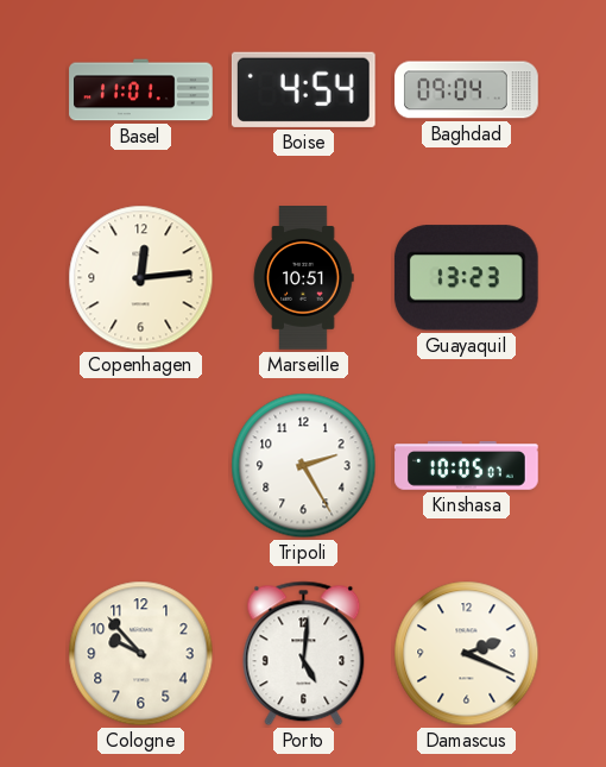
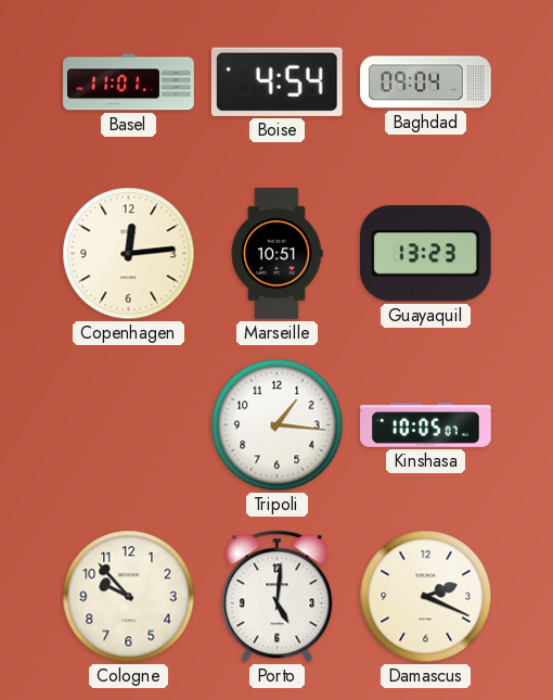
Tripoli: 2:25 -> 1:16 (278, 425)
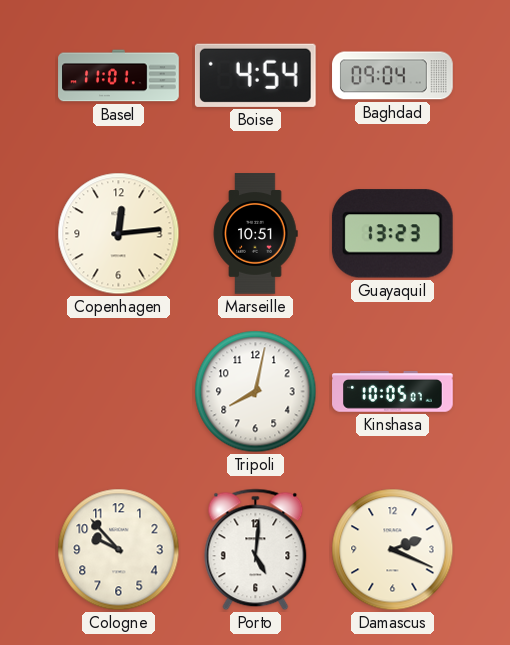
Tripoli: 1:16 -> 8:02 (256, 392)
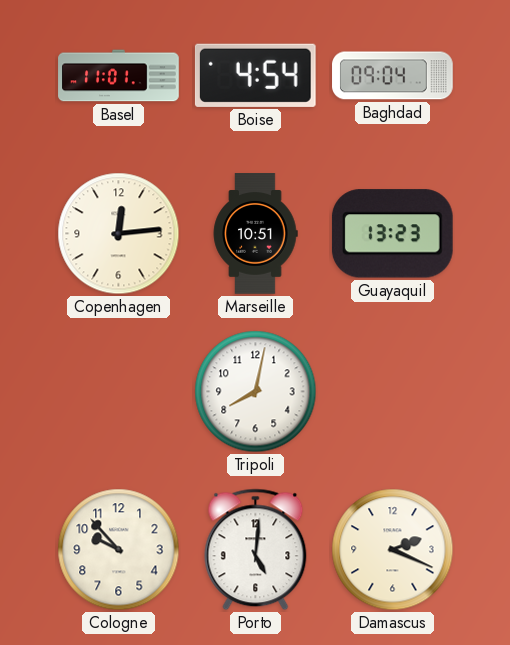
Kinshasa: 10:05 -> none (393, 392)
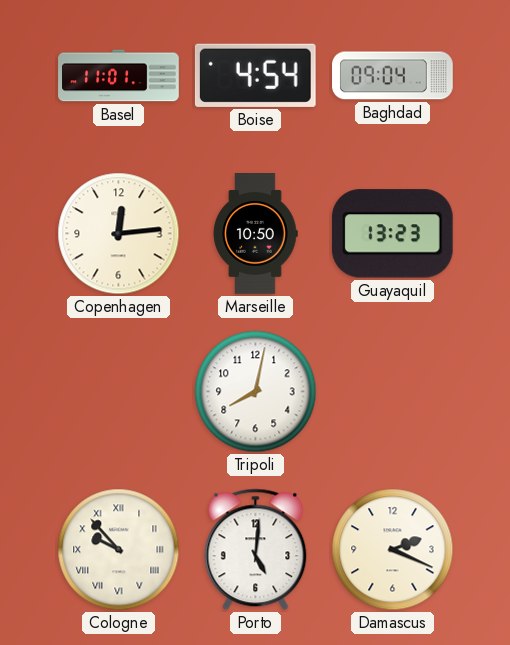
Marseille: 10:51 -> 10:50 (255, 234)
Cologne numerals: Arabic -> Roman (119, 550)
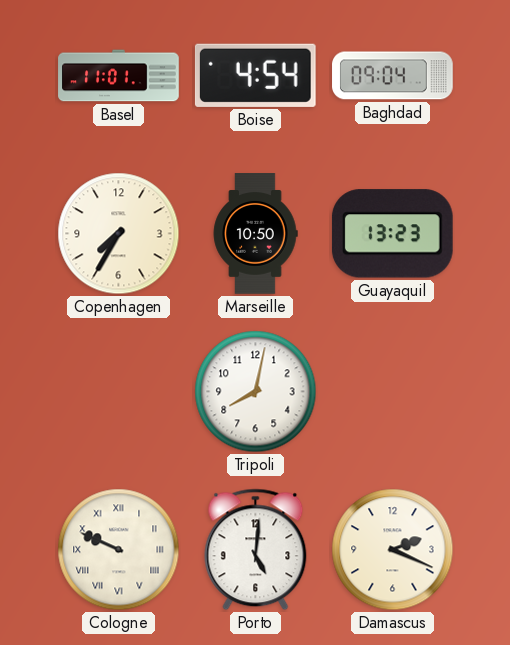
Copenhagen: 12:14 -> 7:35 (119, 234)
Cologne: 9:53 -> 9:49 (119, 550)
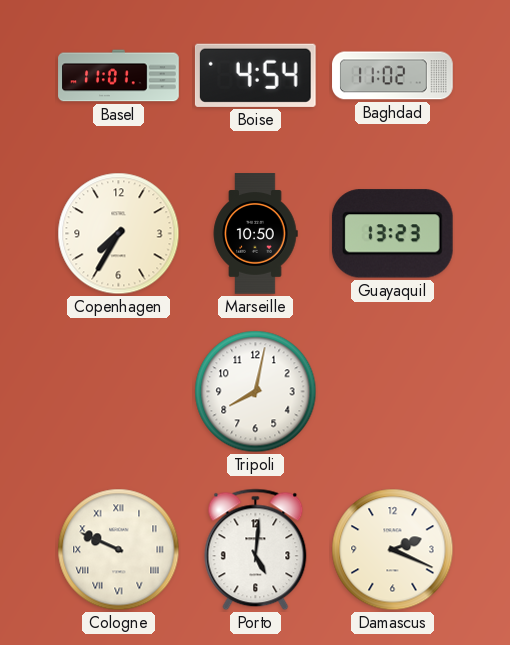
Baghdad: 09:04 -> 11:02 (393, 76)
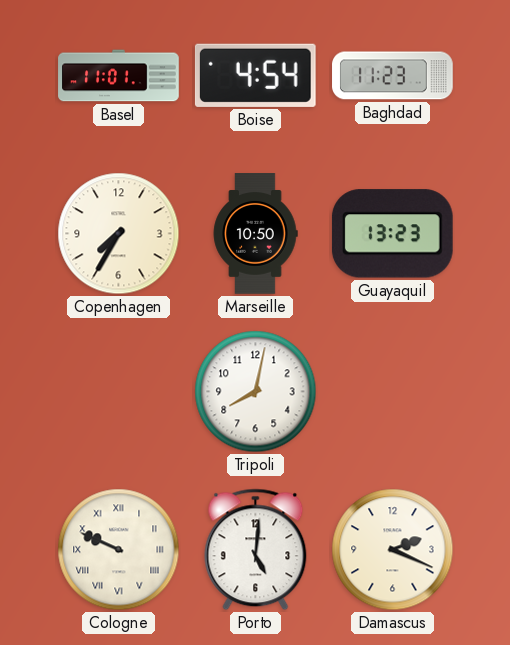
Baghdad: 11:02 -> 11:23 (393, 76)
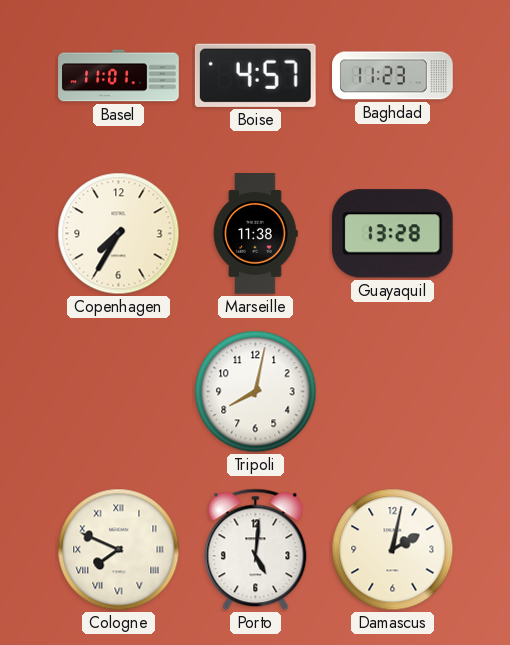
Boise: 4:54 -> 4:57 (255, 75)
Marseille: 10:50 -> 11:38 (255, 234)
Guayaquil: 13:23 -> 13:28 (392, 234)
Cologne: 9:49 -> 7:49 (119, 550)
Damascus: 2:19 -> 2:02 (393, 550)
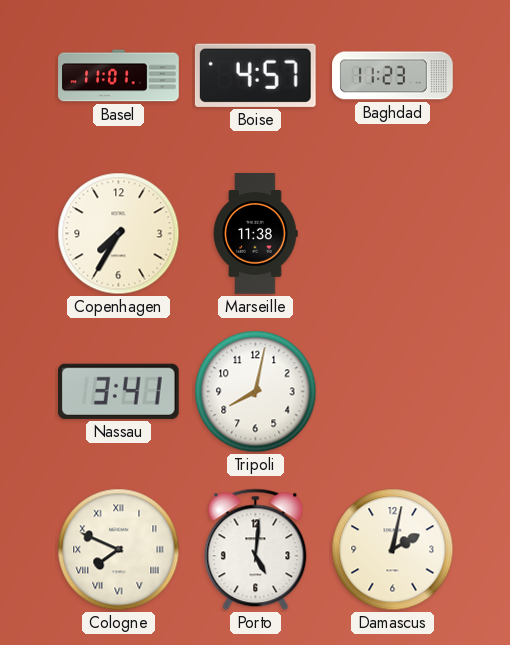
Guayaquil: 13:28 -> none (392, 234)
Nassau: none -> 3:41 (118, 391)
